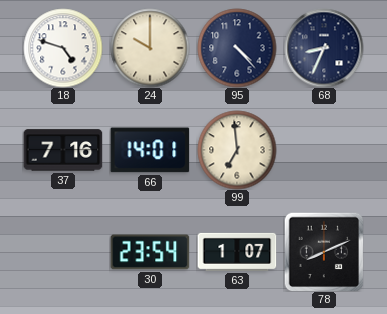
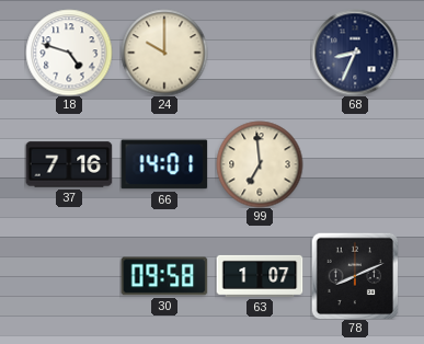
95: 4:23 -> none (237, 48)
30: 23:54 -> 09:58 (164, 276)
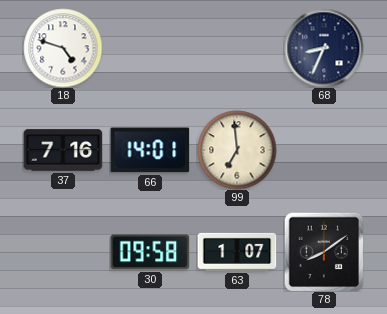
24: 10:00 -> none (164, 53)
78: 8:11 -> 8:09 (324, 252)
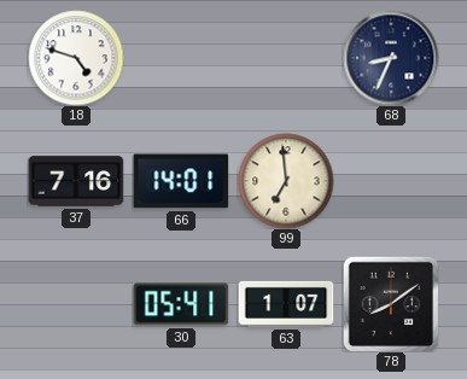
30: 09:58 -> 05:41 (181, 304)
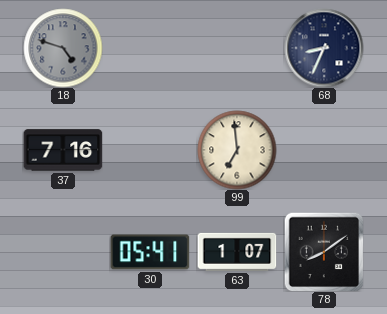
18 dial: white -> grey (63, 48)
66: 14:01 -> none (181, 181)
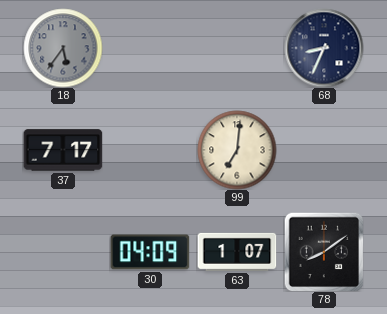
18: 4:48 -> 5:36 (63, 48)
37: 7:16 -> 7:17 (63, 150)
99: 6:59 -> 7:01 (237, 150)
30: 05:41 -> 04:09 (150, 252)
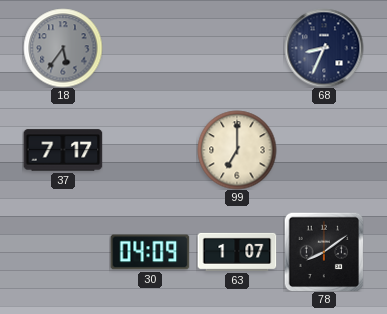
99: 7:01 -> 7:00 (237, 150)
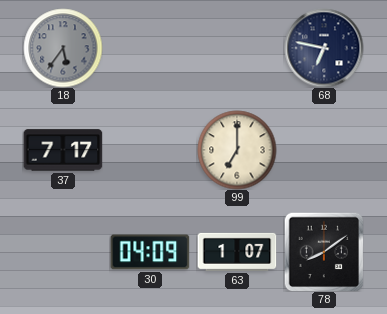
68: 8:34 -> 6:47 (324, 48)
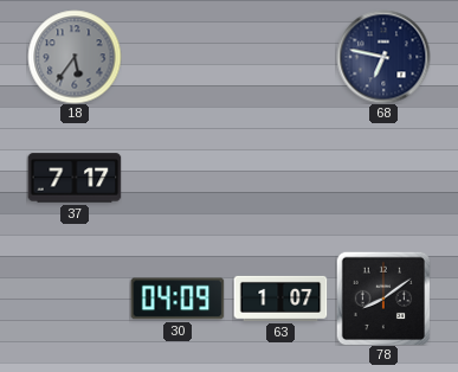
99: 7:00 -> none (237, 150)
